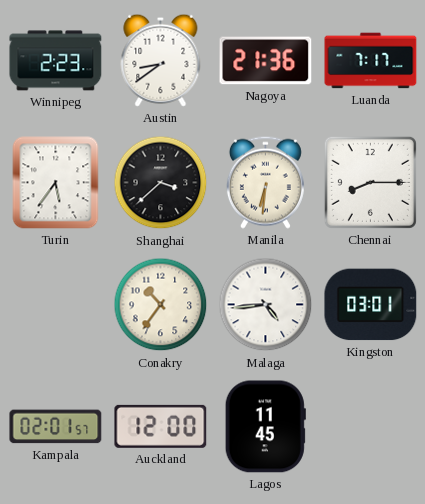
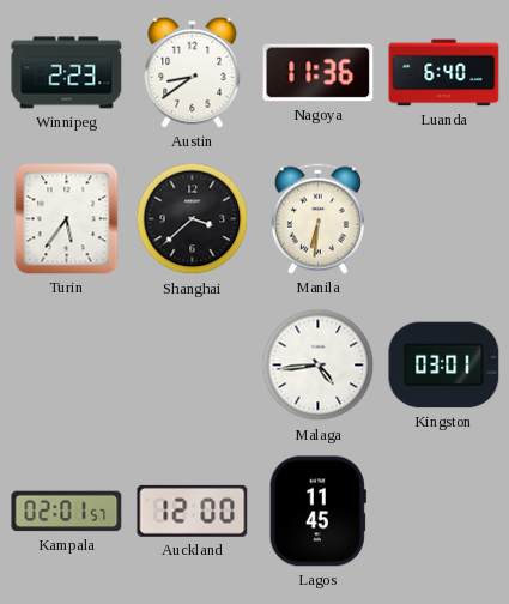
Nagoya: 21:36 -> 11:36 (319, 73)
Luanda: 7:17 -> 6:40 (444, 73)
Chennai: 8:15 -> none (370, 182)
Conakry: 10:36 -> none (161, 305)
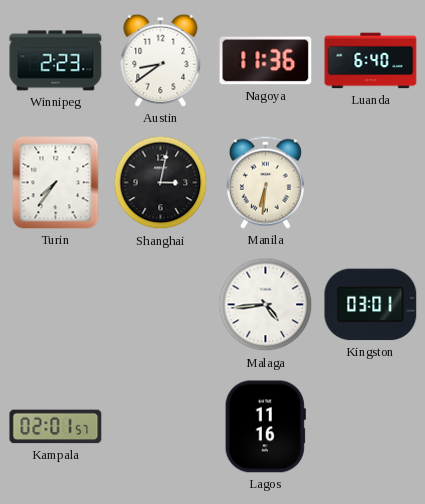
Turin: 5:36 -> 7:36 (56, 183)
Shanghai: 3:38 -> 3:02 (161, 183)
Auckland: 12:00 -> none (193, 511)
Lagos: 11:45 -> 11:16 (265, 427)
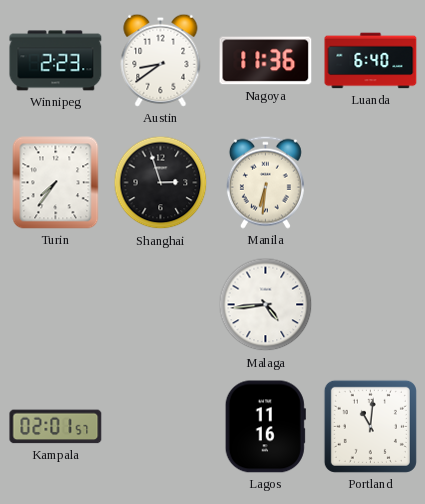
Shanghai: 3:02 -> 2:57 (161, 183)
Kingston: 03:01 -> none (371, 305)
Portland: none -> 11:01 (370, 426)
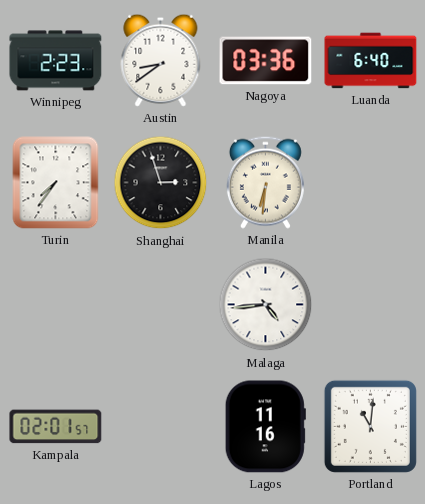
Nagoya: 11:36 -> 03:36 (266, 61)
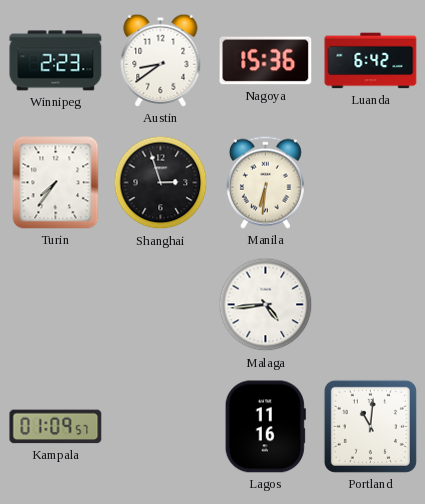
Nagoya: 03:36 -> 15:36 (266, 61)
Luanda: 6:40 -> 6:42 (371, 61)
Kampala: 02:01 -> 01:09 (56, 427)
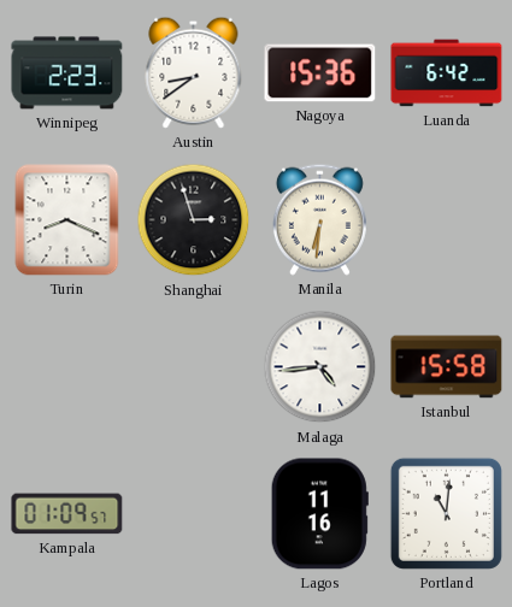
Turin: 7:36 -> 8:19 (67, 220)
Istanbul: none -> 15:58 (447, 367)
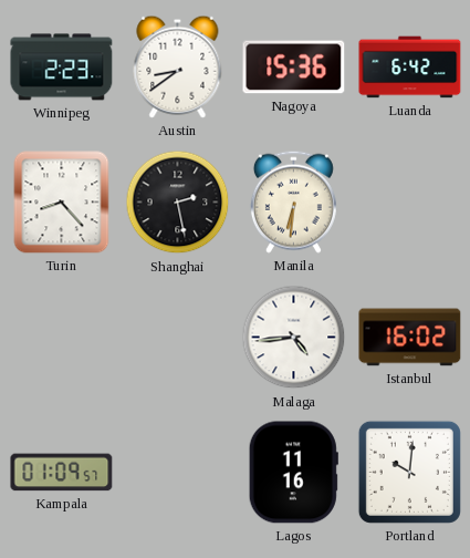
Turin: 8:19 -> 8:23 (62, 203)
Shanghai: 2:57 -> 2:28 (178, 203)
Istanbul: 15:58 -> 16:02 (410, 338)
Portland: 11:01 -> 10:01 (409, 472)
